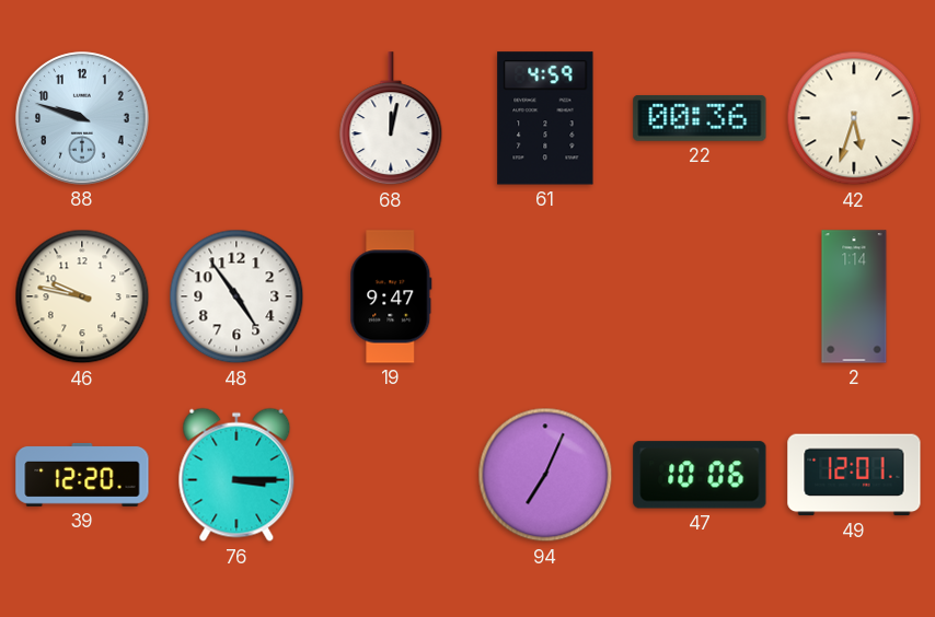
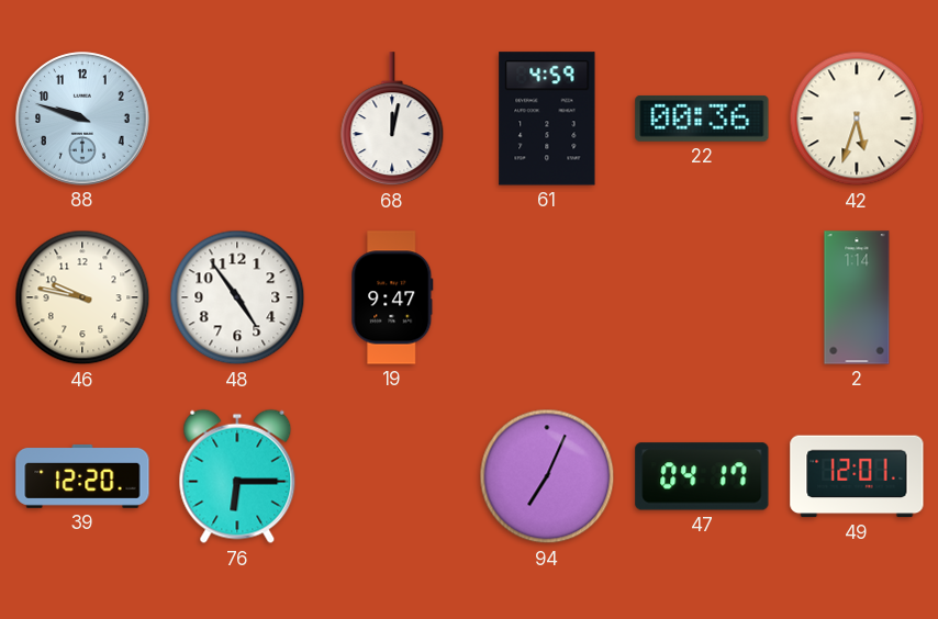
76: 3:15 -> 6:15 (237, 476)
47: 10:06 -> 04:17 (702, 476)
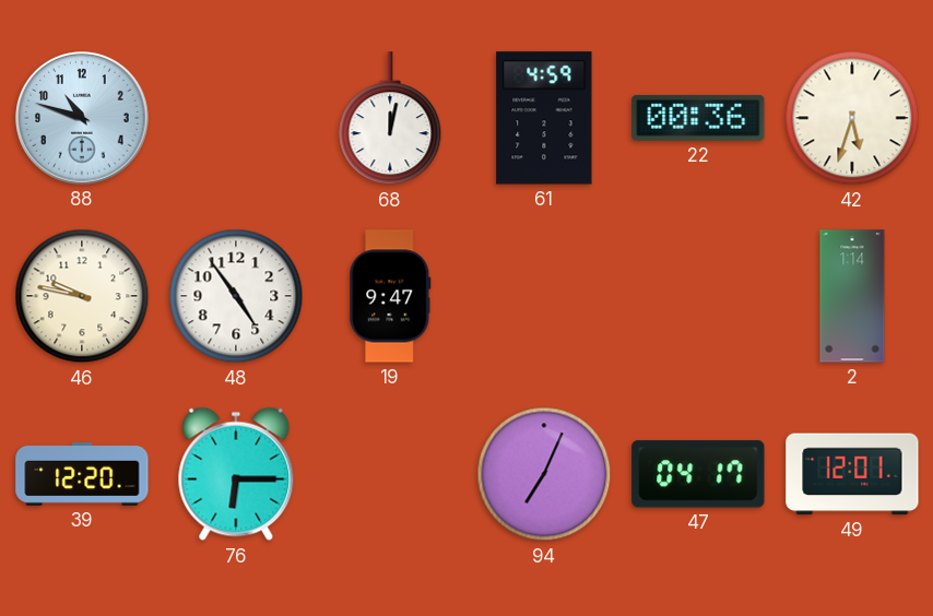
88: 9:48 -> 10:48 (82, 118)
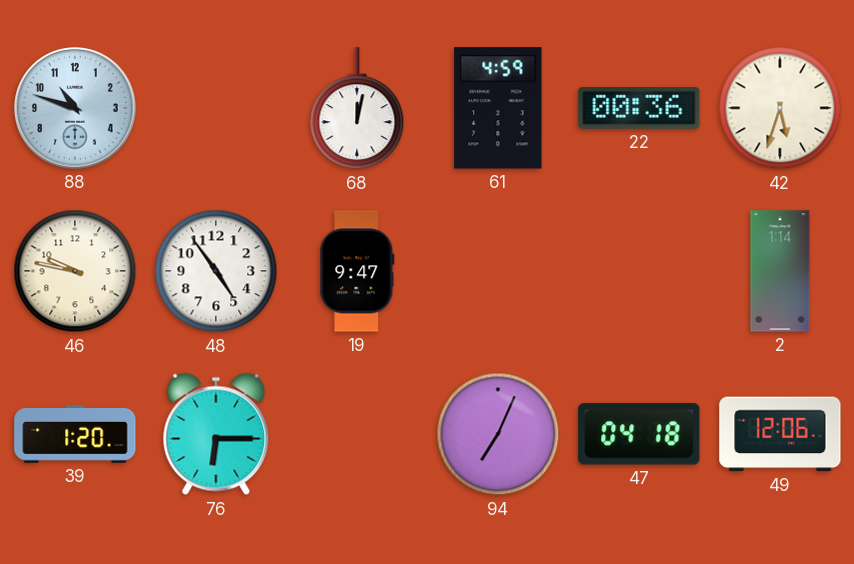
39: 12:20 -> 1:20 (75, 434)
47: 04:17 -> 04:18 (639, 434)
49: 12:01 -> 12:06 (780, 434)
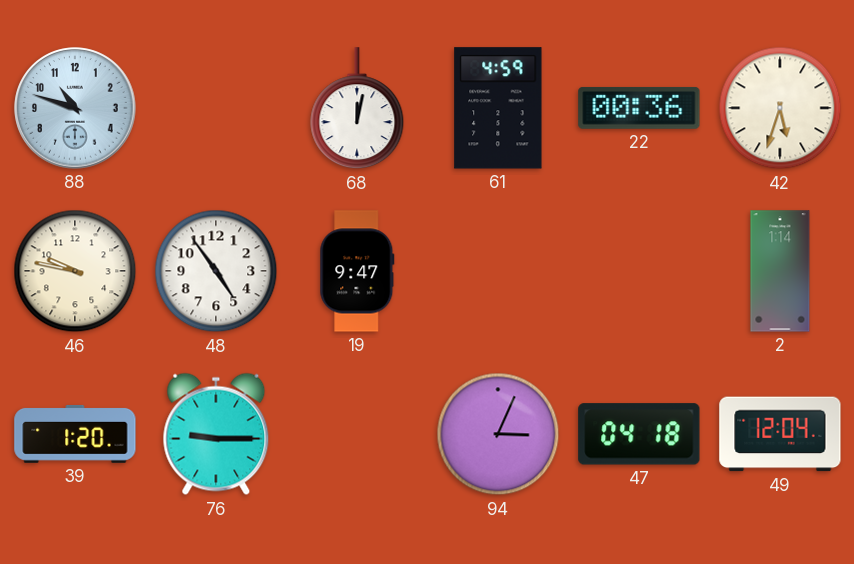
76: 6:15 -> 9:15 (216, 434)
94: 7:04 -> 3:04 (498, 434)
49: 12:06 -> 12:04 (780, 434)
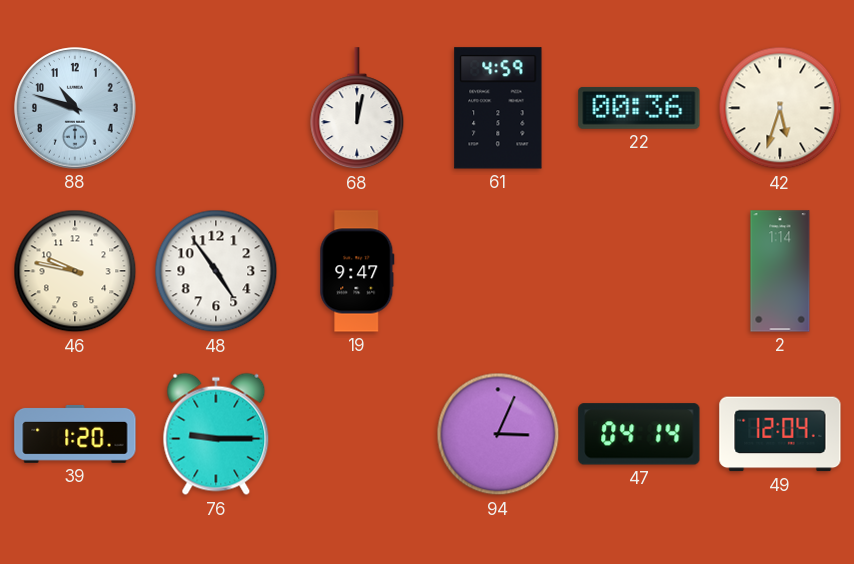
47: 04:18 -> 04:14 (639, 434)
